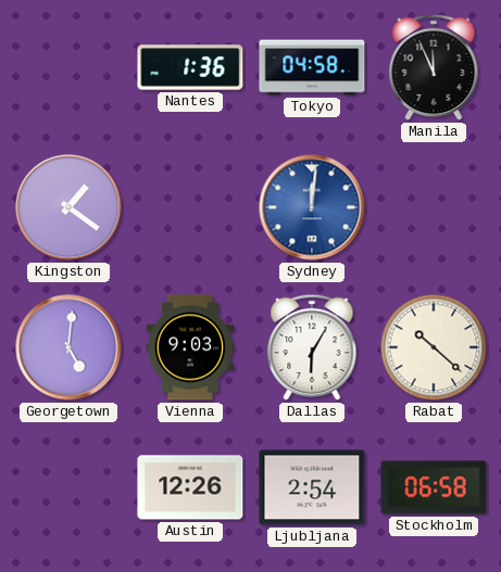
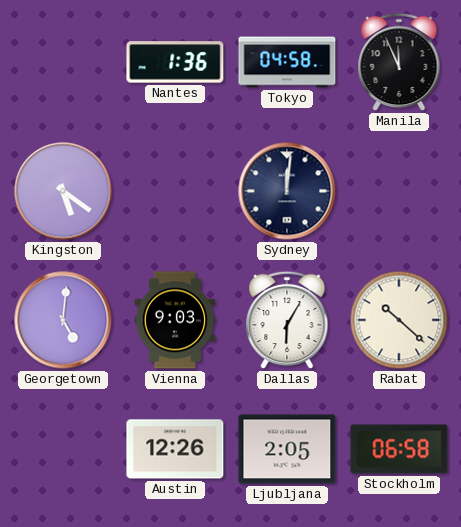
Kingston: 1:21 -> 5:21 (63, 191)
Sydney dial: blue -> navy (287, 191)
Ljubljana: 2:54 -> 2:05 (287, 449)
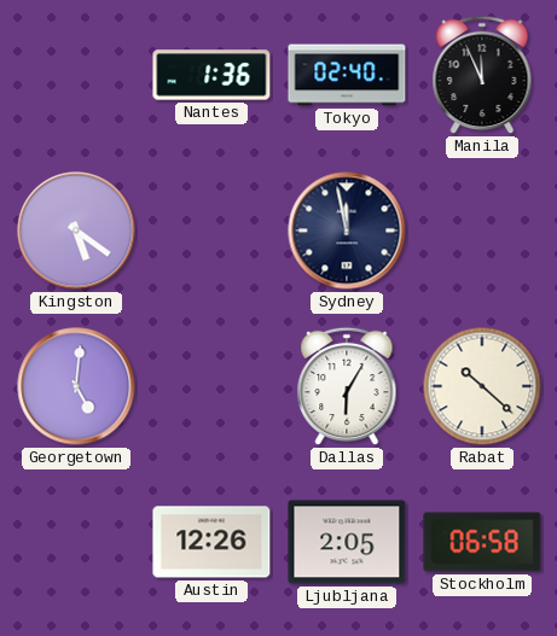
Tokyo: 04:58 -> 02:40 (347, 75)
Sydney: 12:01 -> 11:58 (347, 231)
Vienna: 9:03 -> none (175, 320)
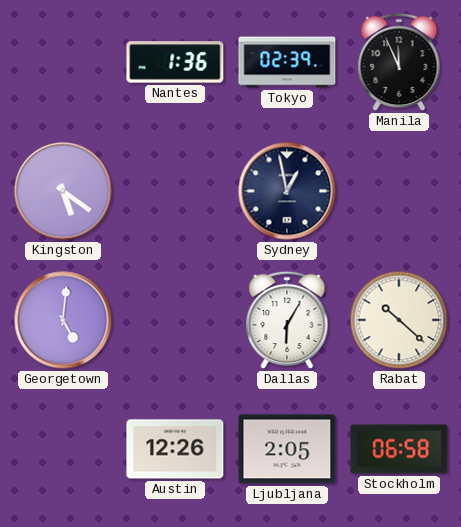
Tokyo: 02:40 -> 02:39 (287, 62)
Sydney: 11:58 -> 12:58 (287, 191)
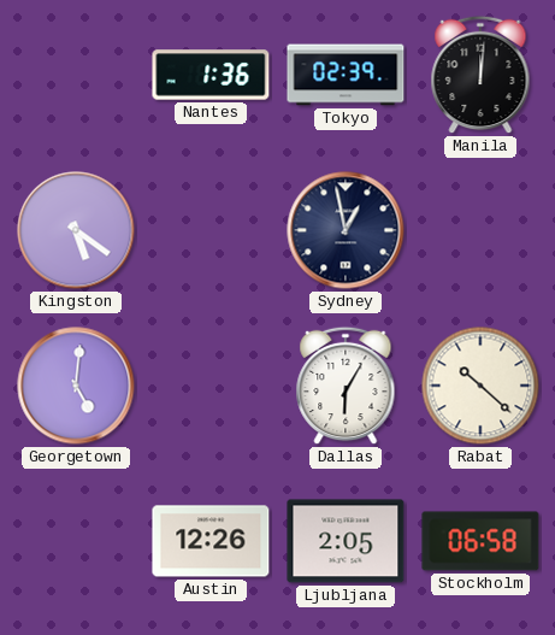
Manila: 11:56 -> 12:01 (480, 75)
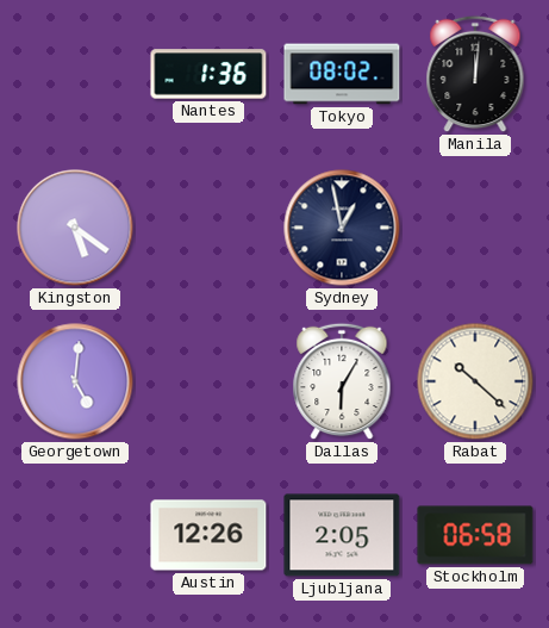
Tokyo: 02:39 -> 08:02 (342, 74)
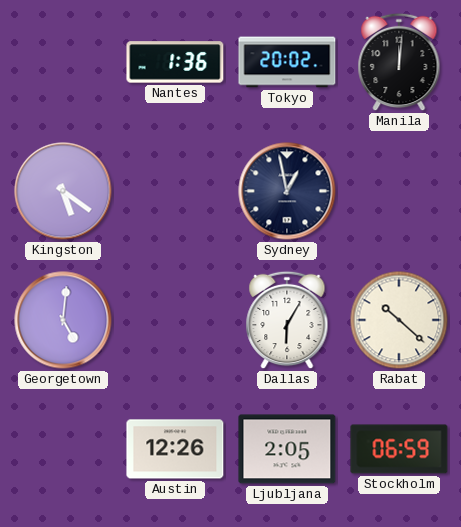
Tokyo: 08:02 -> 20:02 (287, 62)
Stockholm: 06:58 -> 06:59 (399, 449)
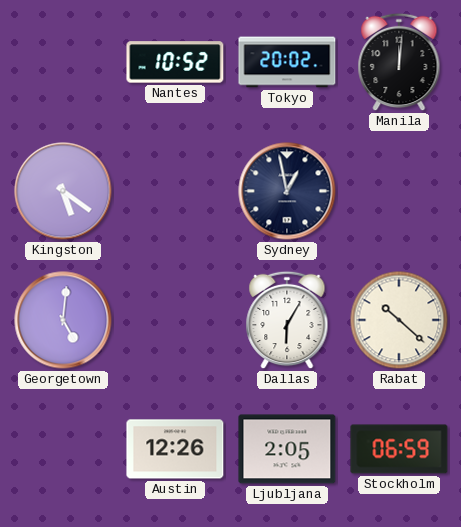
Nantes: 1:36 -> 10:52 (175, 62)
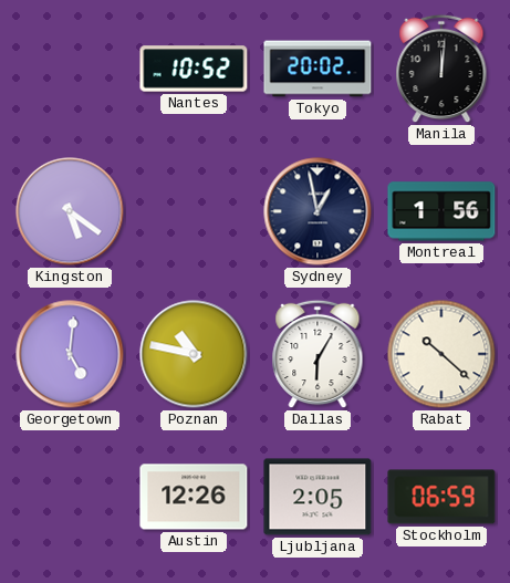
Montreal: none -> 1:56 (441, 211)
Poznan: none -> 10:47 (194, 354)
